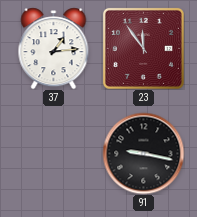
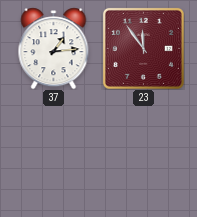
91: 9:17 -> none (143, 153)
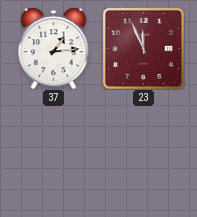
23: 11:54 -> 11:56 (143, 48)
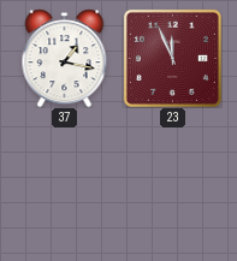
37: 1:14 -> 1:17 (65, 58)
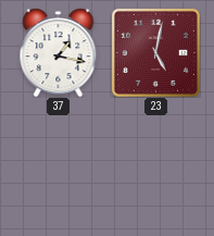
23: 11:56 -> 5:02 (155, 52)
